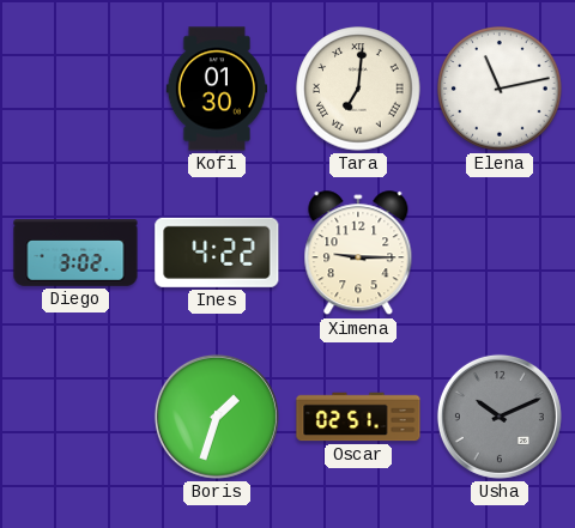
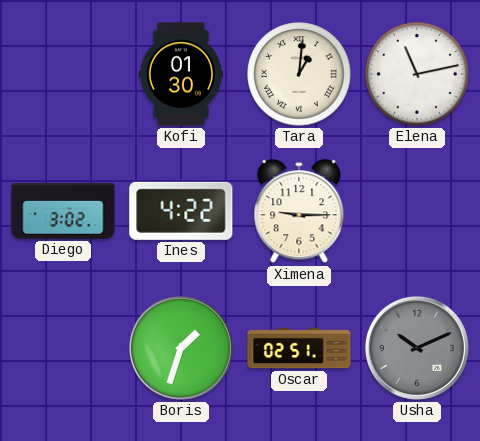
Tara: 7:01 -> 1:01 (299, 74)
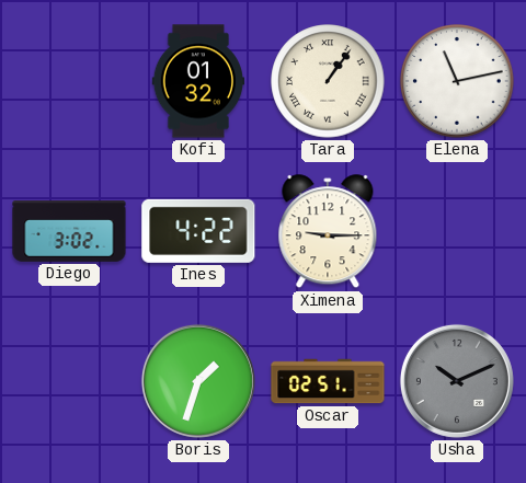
Kofi: 01:30 -> 01:32 (197, 81)
Tara: 1:01 -> 1:06 (328, 81)
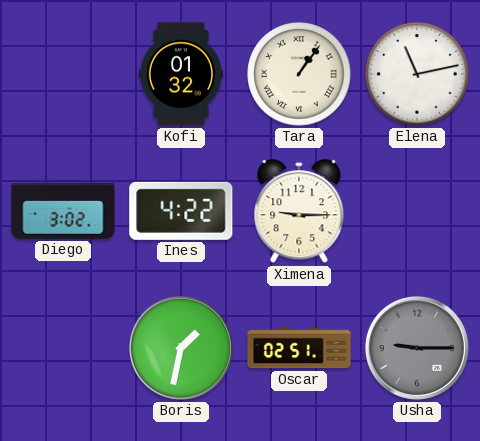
Boris: 1:33 -> 1:32 (181, 348)
Usha: 10:11 -> 9:15 (417, 348)
